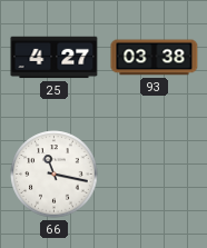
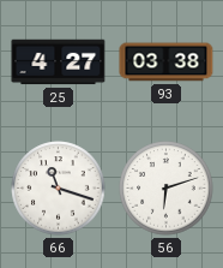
66: 11:17 -> 11:18 (59, 189)
56: none -> 6:12 (167, 189)
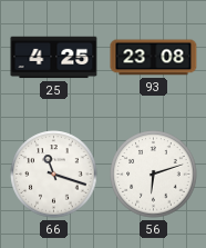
25: 4:27 -> 4:25 (54, 58)
93: 03:38 -> 23:08 (154, 58)
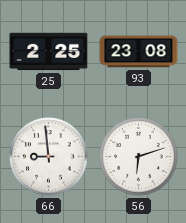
25: 4:25 -> 2:25 (49, 52)
66: 11:18 -> 8:59 (49, 157)
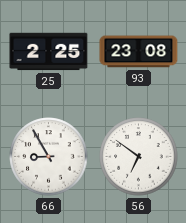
66: 8:59 -> 8:55 (49, 157)
56: 6:12 -> 6:51 (139, 157)
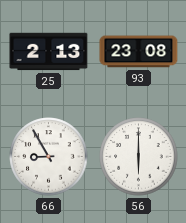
25: 2:25 -> 2:13 (49, 52)
56: 6:51 -> 6:00 (139, 157)
